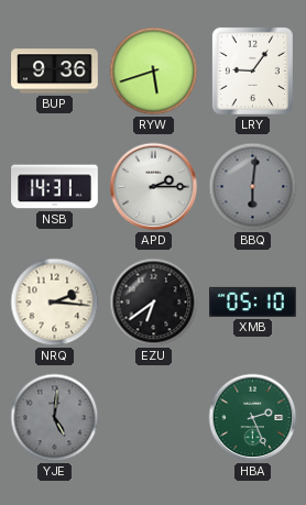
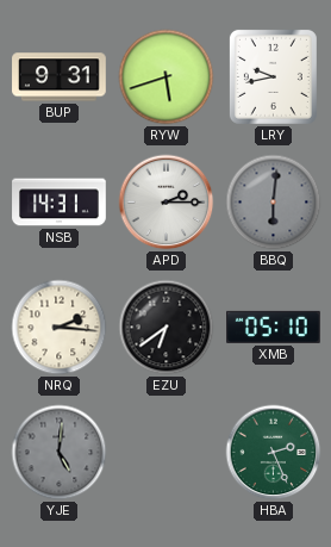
BUP: 9:36 -> 9:31 (60, 77)
LRY: 9:06 -> 9:43 (273, 76)
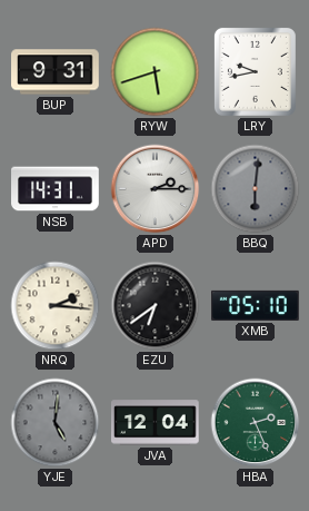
JVA: none -> 12:04 (156, 423)
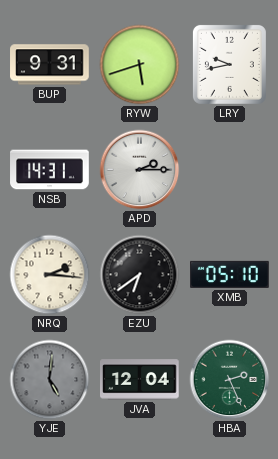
BBQ: 6:01 -> none (256, 189)
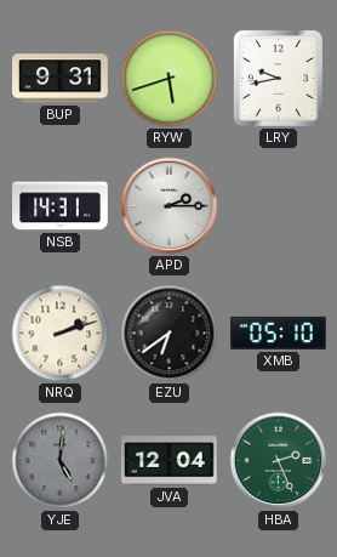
NRQ: 2:16 -> 2:12 (61, 334)
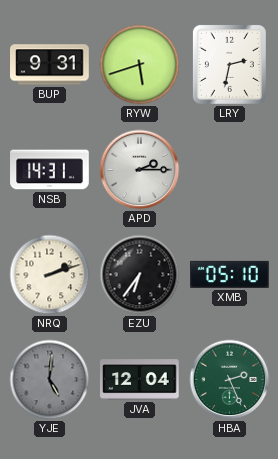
LRY: 9:43 -> 2:32 (229, 64)
EZU: 6:39 -> 6:36 (140, 275)
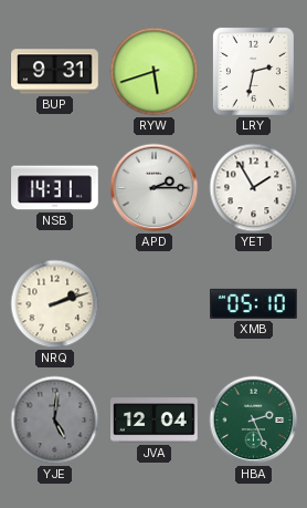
YET: none -> 1:55 (254, 188)
EZU: 6:36 -> none (140, 275)
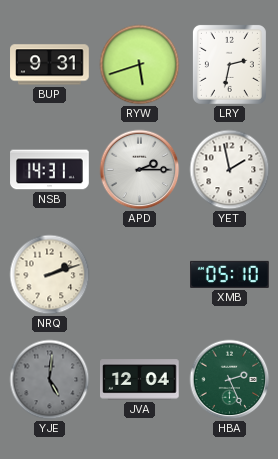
YET: 1:55 -> 1:58 (230, 170)
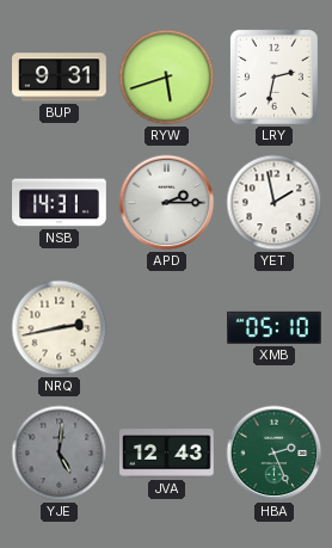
NRQ: 2:12 -> 2:43 (60, 328)
JVA: 12:04 -> 12:43 (167, 454)
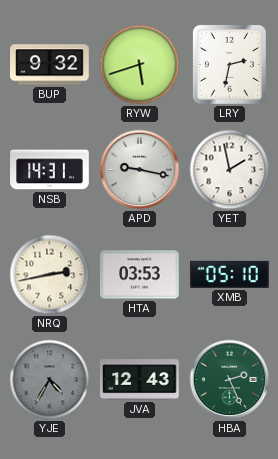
BUP: 9:31 -> 9:32 (50, 65)
APD: 2:15 -> 9:17 (140, 170)
HTA: none -> 03:53 (140, 275)
YJE: 5:01 -> 4:35 (50, 380)
